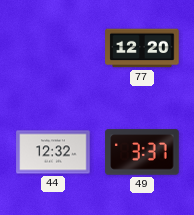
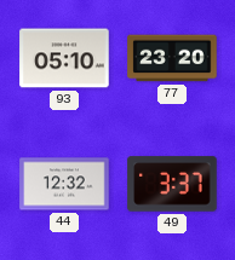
93: none -> 05:10 (64, 58)
77: 12:20 -> 23:20 (172, 58)
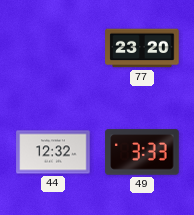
93: 05:10 -> none (64, 58)
49: 3:37 -> 3:33 (142, 152)
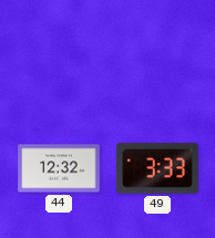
77: 23:20 -> none (142, 48)
